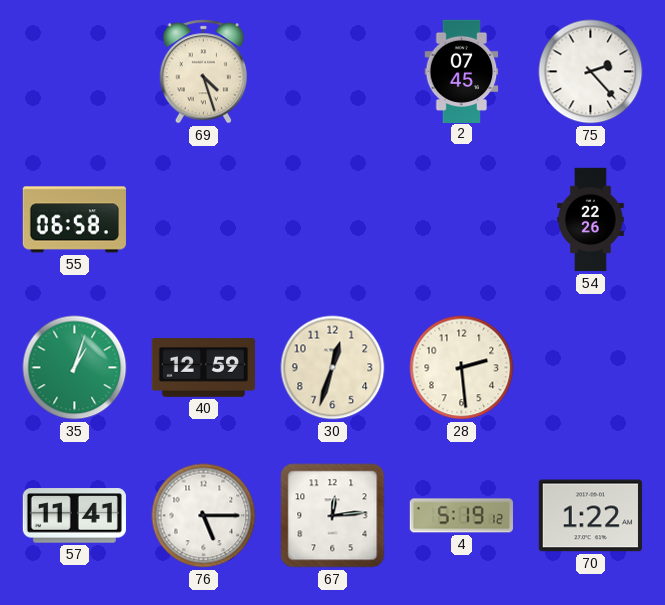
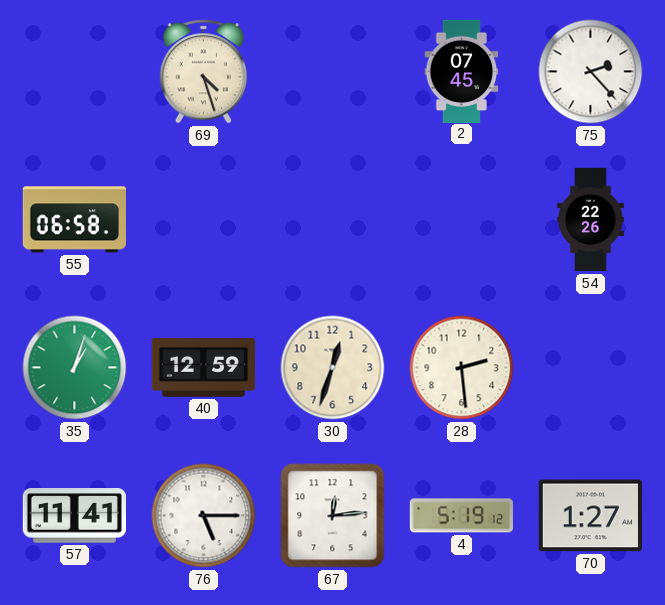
70: 1:22 -> 1:27 (590, 516)
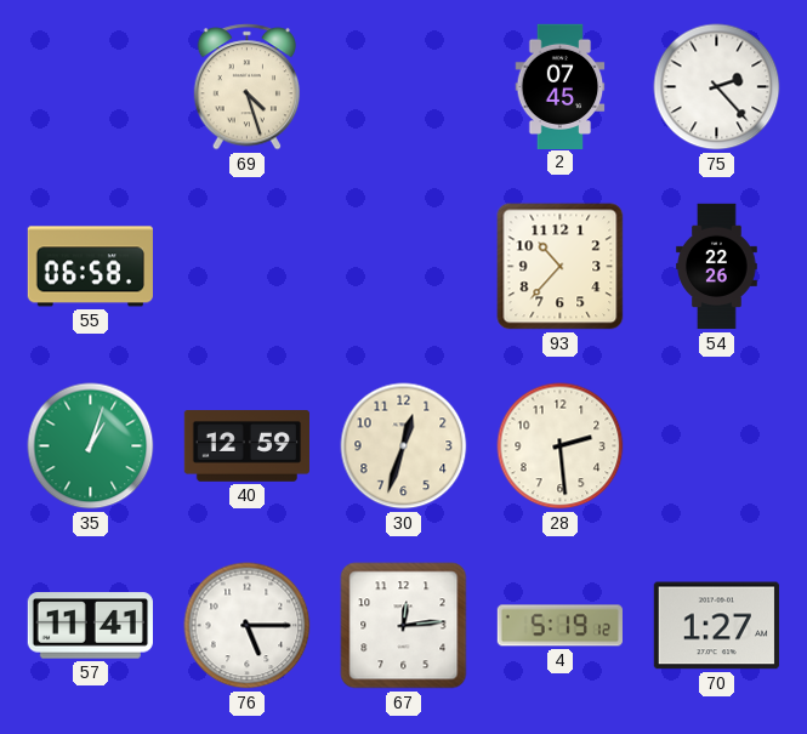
93: none -> 10:37 (561, 267)
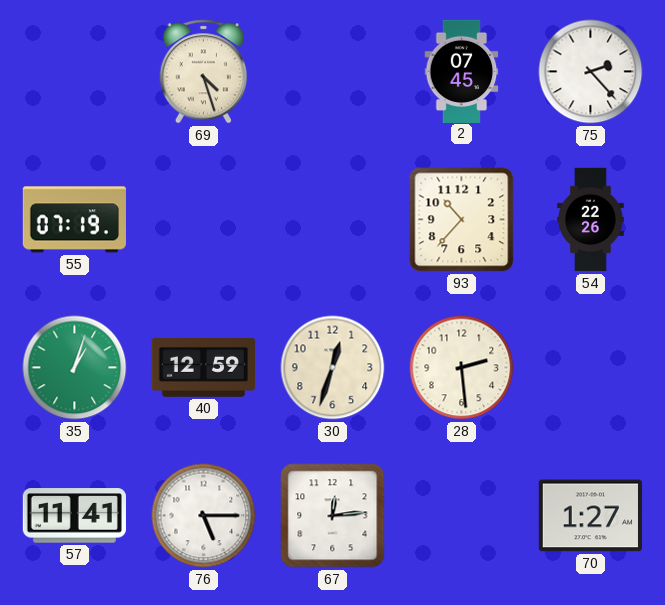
55: 06:58 -> 07:19 (74, 220)
4: 5:19 -> none (559, 626)
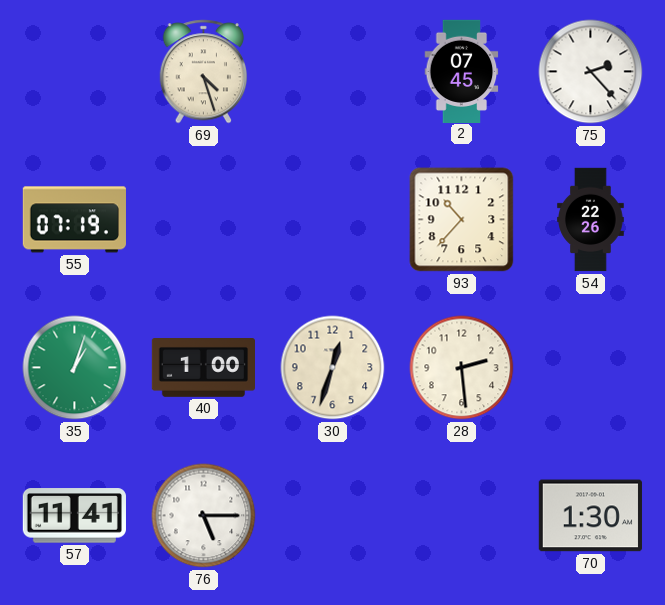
40: 12:59 -> 1:00 (203, 368)
67: 12:14 -> none (333, 516)
70: 1:27 -> 1:30 (590, 516)
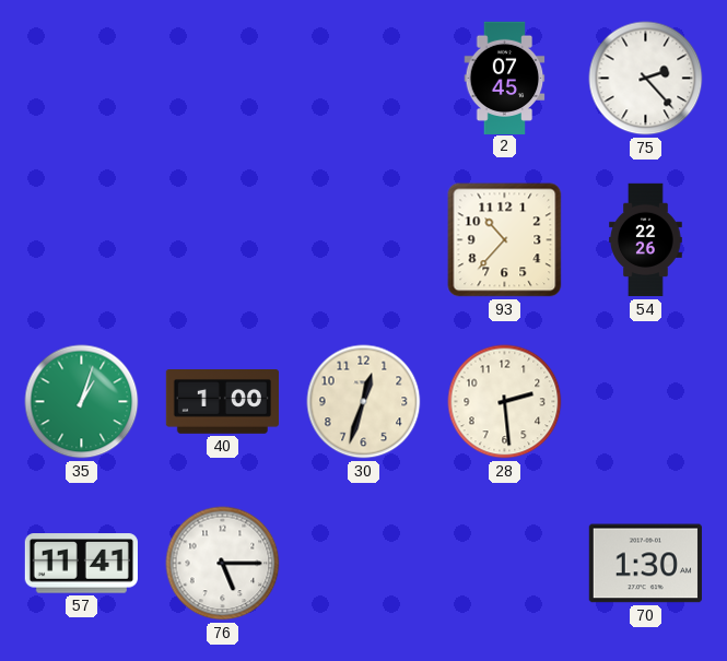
69: 4:27 -> none (204, 72)
55: 07:19 -> none (74, 220)
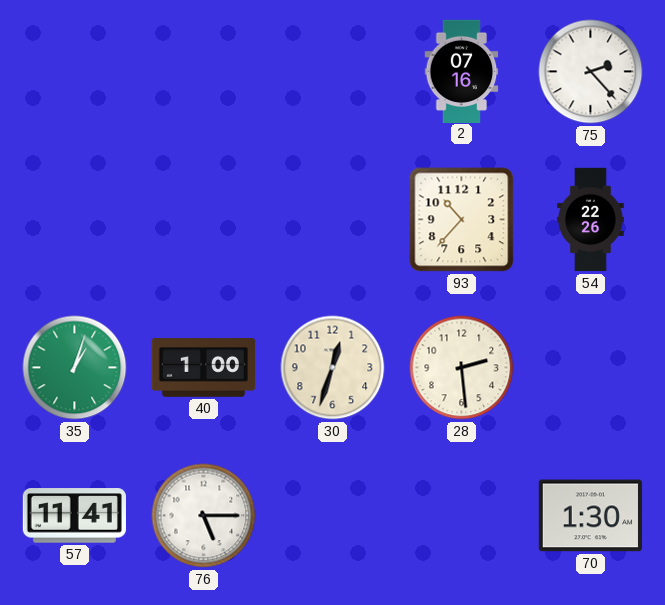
2: 07:45 -> 07:16 (462, 71)
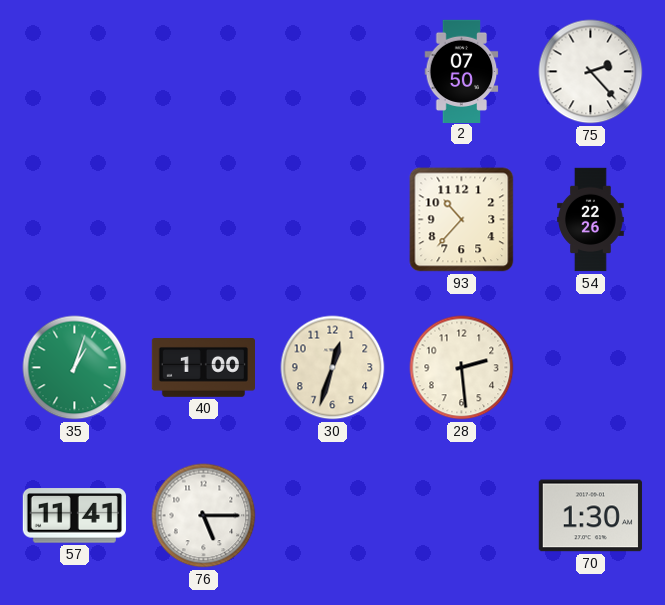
2: 07:16 -> 07:50 (462, 71)
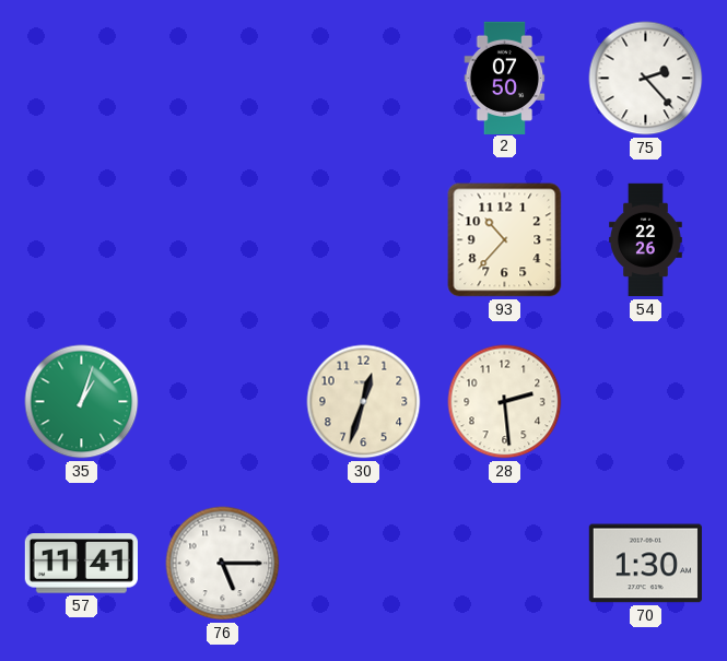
40: 1:00 -> none (203, 368)
